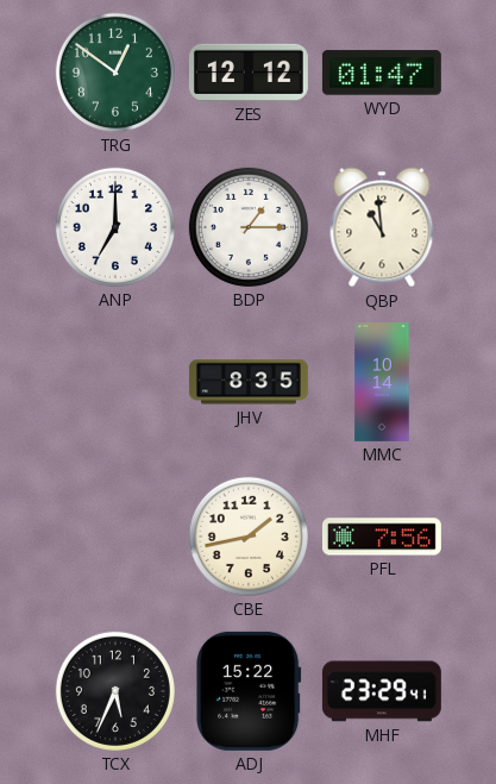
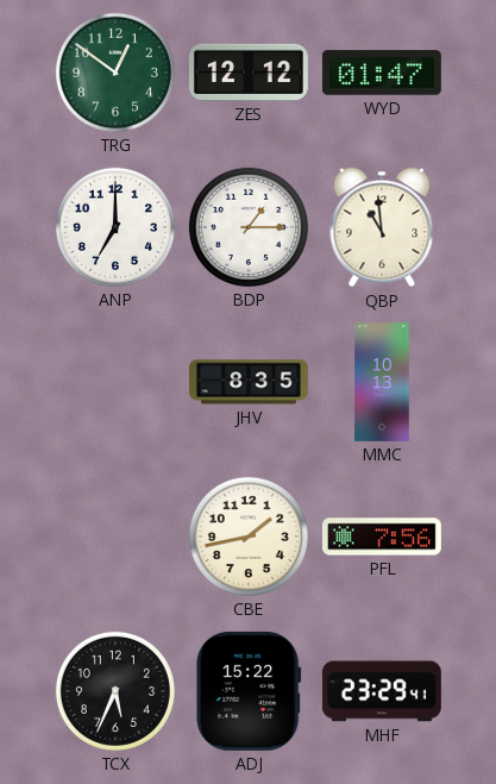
MMC: 10:14 -> 10:13 (382, 383)
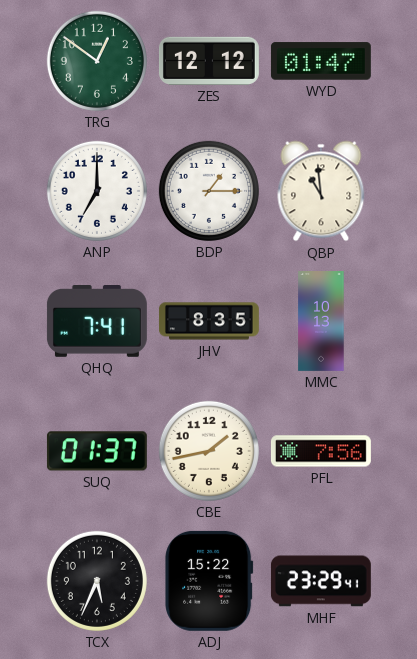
QHQ: none -> 7:41 (97, 322)
SUQ: none -> 01:37 (97, 451)
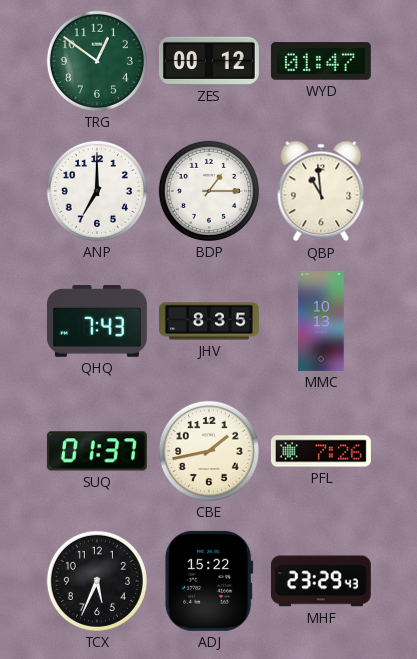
ZES: 12:12 -> 00:12 (209, 61)
QHQ: 7:41 -> 7:43 (97, 322)
PFL: 7:56 -> 7:26 (321, 451)
MHF: 23:29:41 -> 23:29:43 (321, 581)
